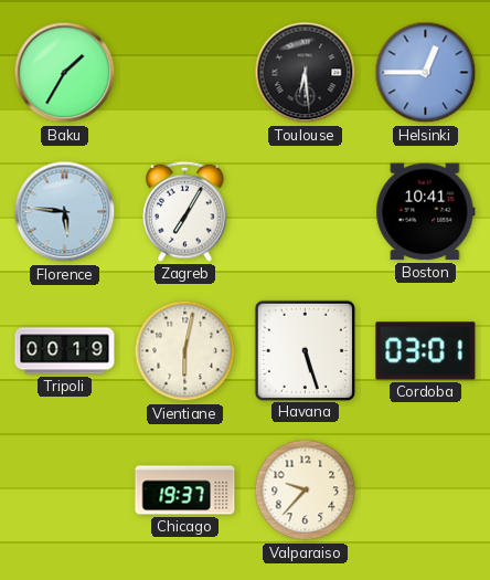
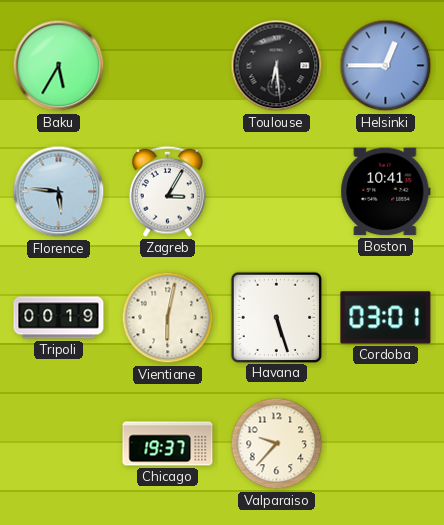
Baku: 1:35 -> 5:35 (59, 66)
Zagreb: 7:05 -> 3:05 (168, 191)
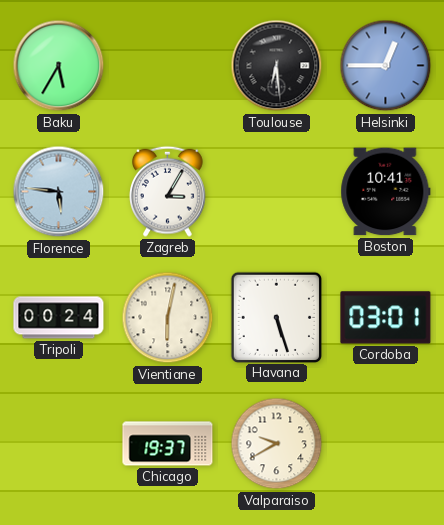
Tripoli: 00:19 -> 00:24 (59, 318)
Valparaiso: 9:37 -> 9:40 (277, 444)
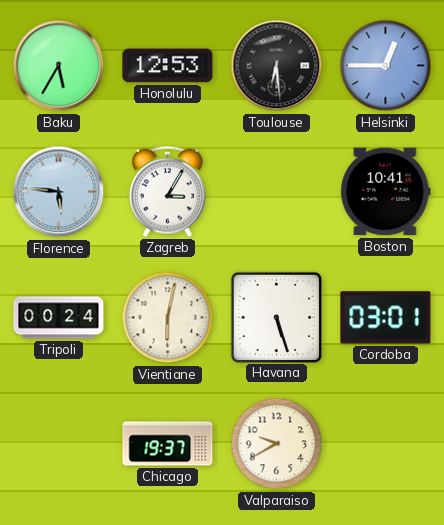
Honolulu: none -> 12:53 (168, 66)
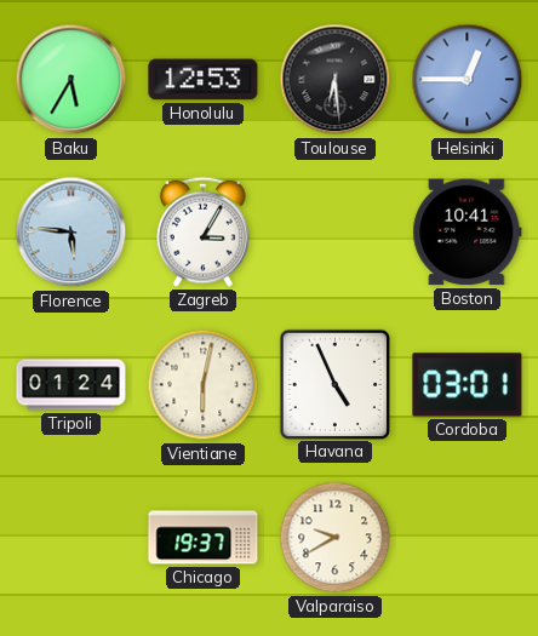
Tripoli: 00:24 -> 01:24 (71, 385)
Havana: 5:27 -> 4:56 (334, 384)
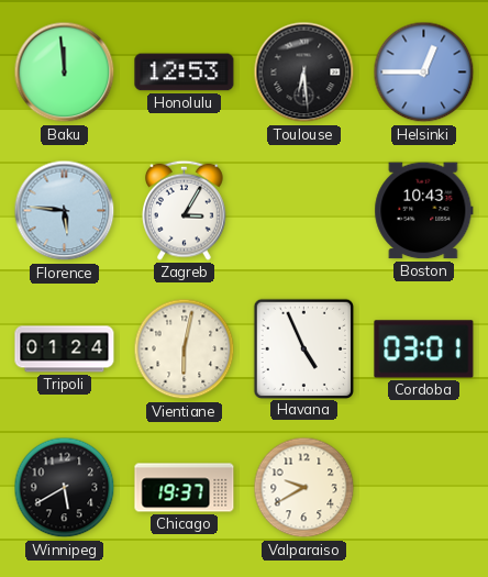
Baku: 5:35 -> 11:59 (65, 73)
Boston: 10:41 -> 10:43 (424, 211)
Winnipeg: none -> 5:40 (65, 488)
